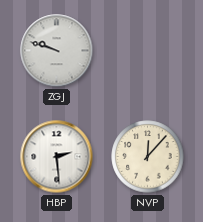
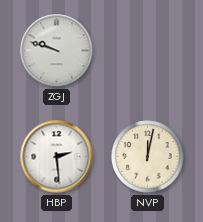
NVP: 12:07 -> 12:02 (148, 157)
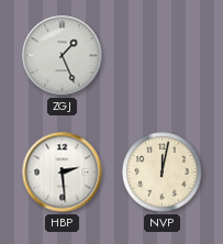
ZGJ: 9:48 -> 1:26 (63, 56)
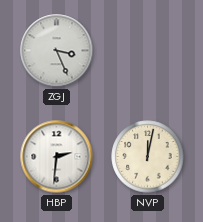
ZGJ: 1:26 -> 3:26 (57, 51)
HBP: 2:29 -> 2:31 (57, 157)
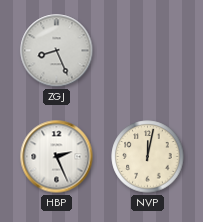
ZGJ: 3:26 -> 8:26 (57, 51)
HBP: 2:31 -> 2:26 (57, 157)
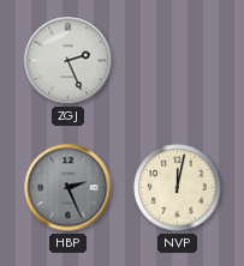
ZGJ: 8:26 -> 2:26 (69, 61)
HBP dial: white -> grey (69, 188)
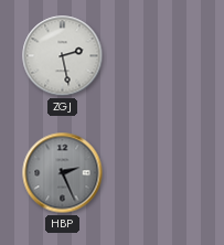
ZGJ: 2:26 -> 2:28 (63, 56)
NVP: 12:02 -> none (178, 188)
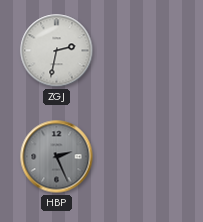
ZGJ: 2:28 -> 2:32 (57, 51)
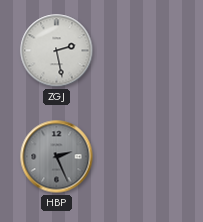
ZGJ: 2:32 -> 2:28 (57, 51)
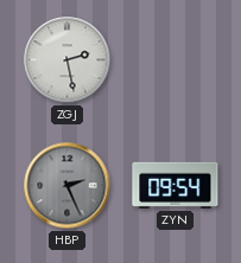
ZYN: none -> 09:54 (176, 185)
